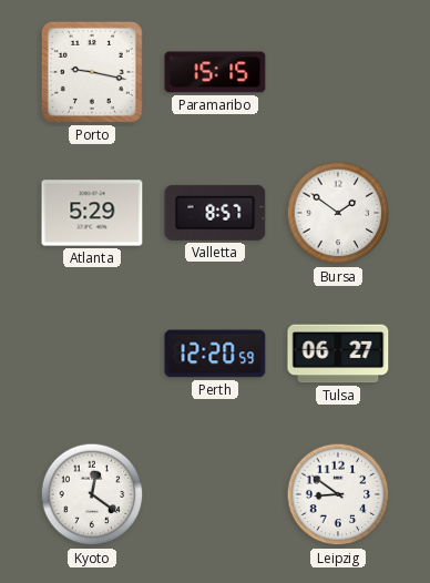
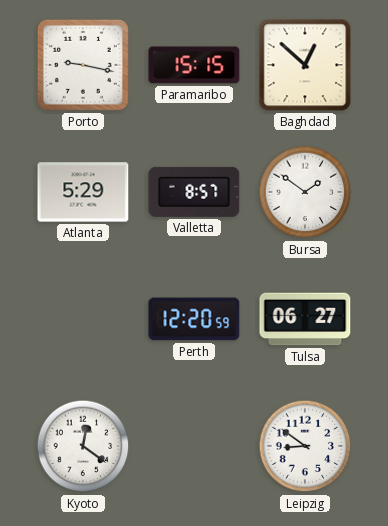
Baghdad: none -> 12:52 (305, 65)
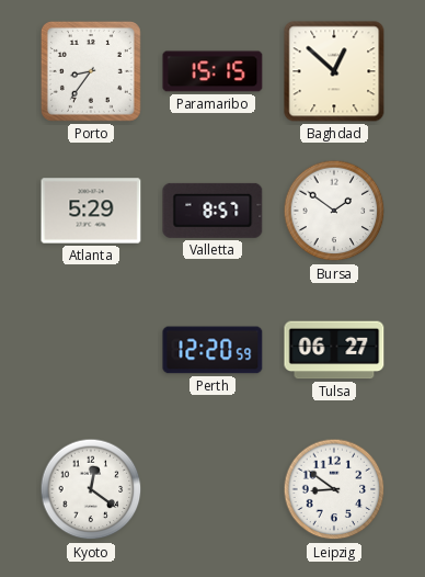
Porto: 9:17 -> 8:36 (91, 71)
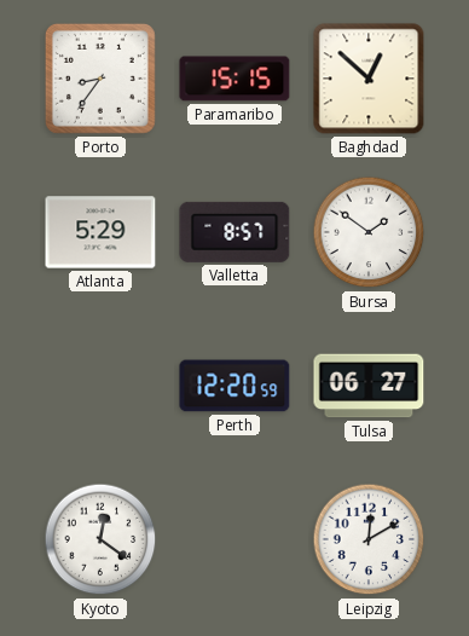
Leipzig: 8:51 -> 12:10 (369, 539)
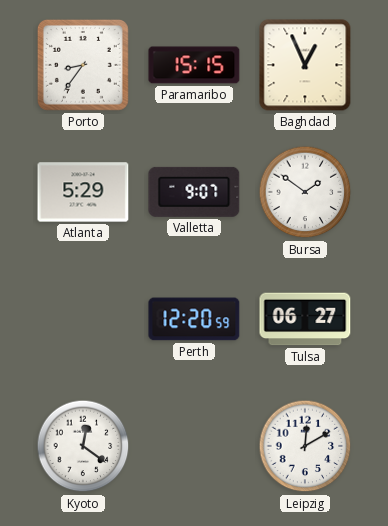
Baghdad: 12:52 -> 12:56 (305, 65)
Valletta: 8:57 -> 9:07 (194, 192)
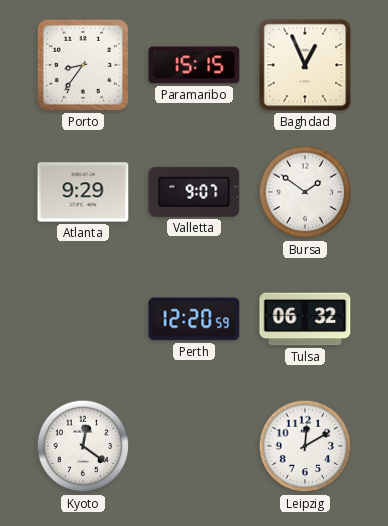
Atlanta: 5:29 -> 9:29 (83, 192)
Tulsa: 06:27 -> 06:32 (305, 319)
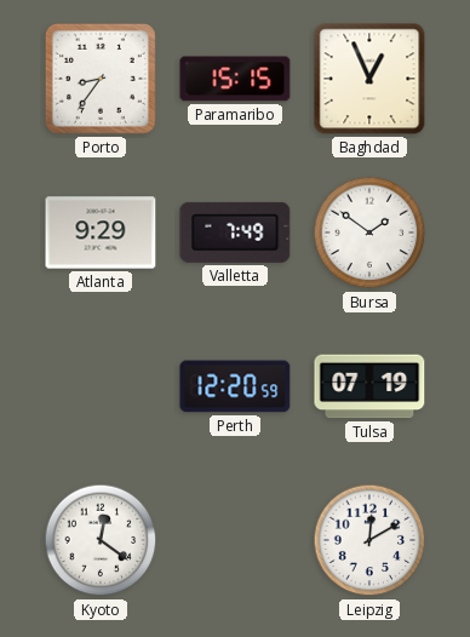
Valletta: 9:07 -> 7:49 (235, 233)
Tulsa: 06:32 -> 07:19 (369, 386)
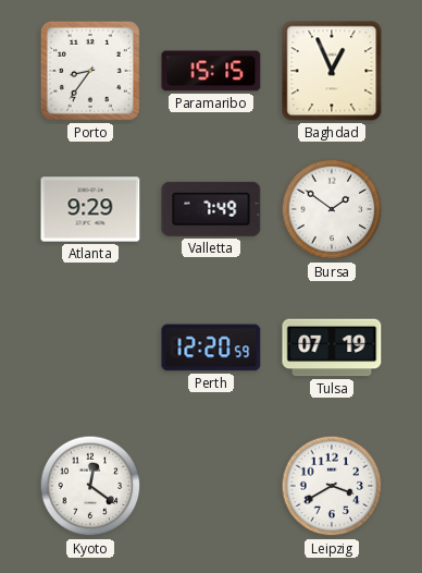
Leipzig: 12:10 -> 3:40 (332, 486)
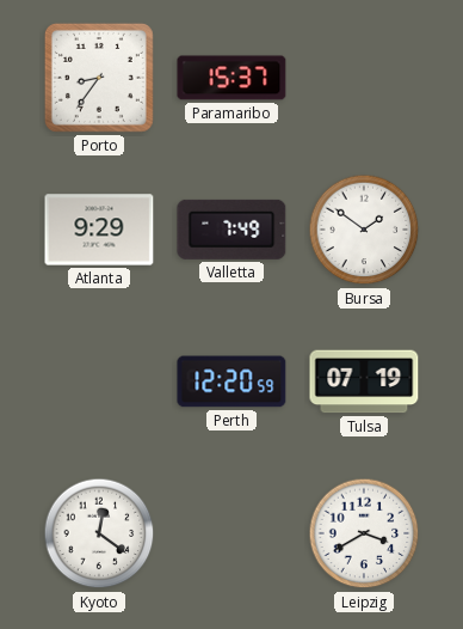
Paramaribo: 15:15 -> 15:37 (231, 78)
Baghdad: 12:56 -> none (332, 71)
